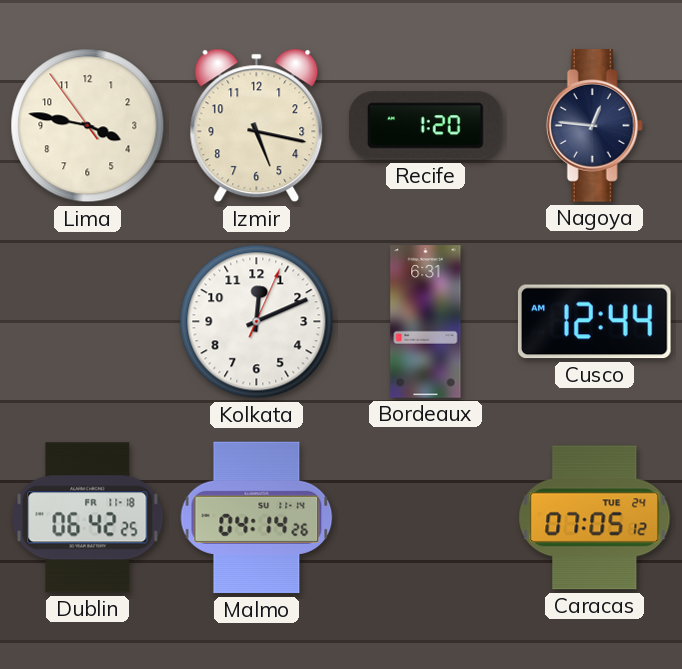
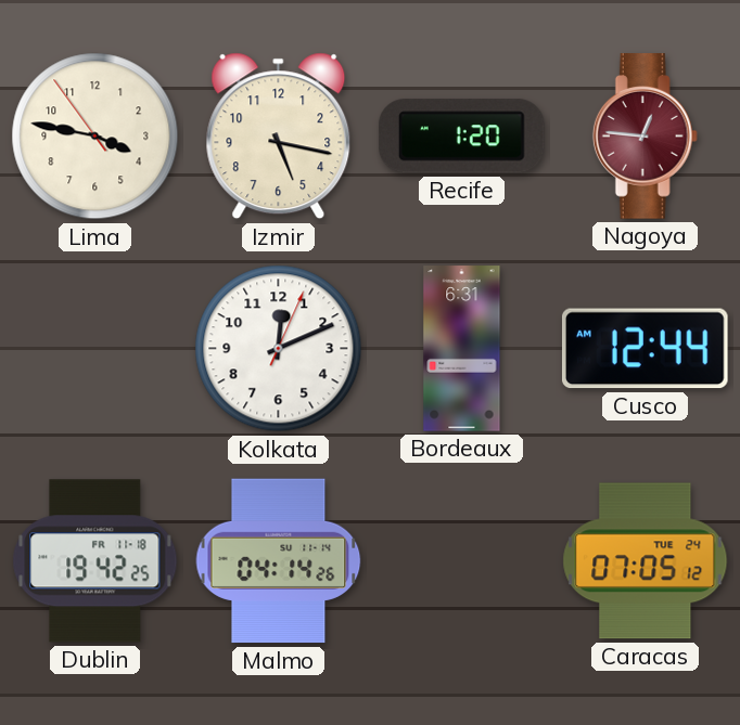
Nagoya dial: navy -> burgundy (645, 137)
Dublin: 06:42 -> 19:42 (95, 561)
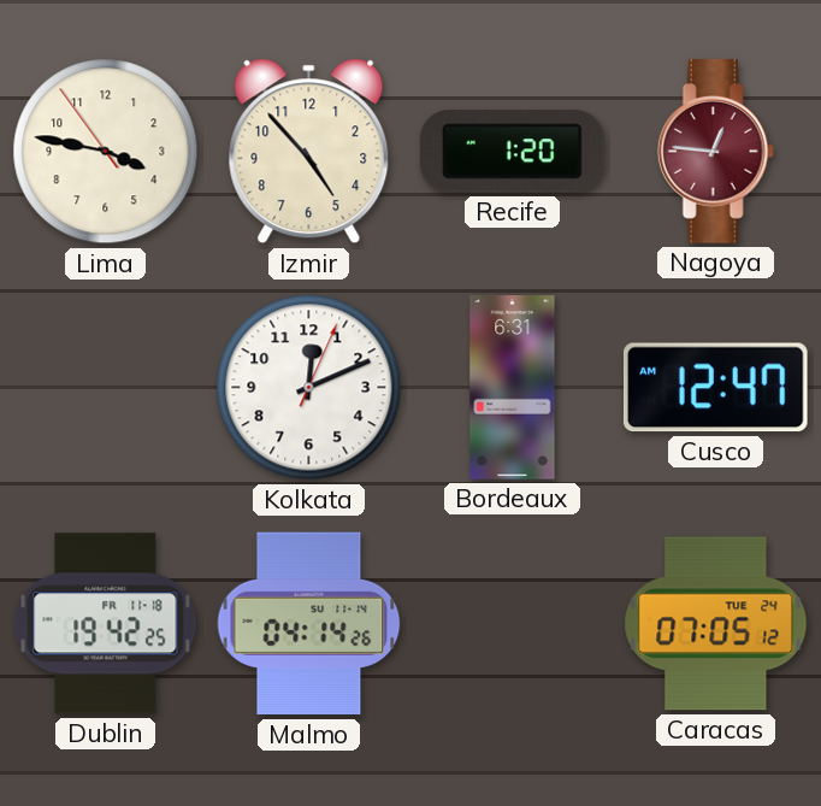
Izmir: 5:17 -> 4:53 (309, 152)
Cusco: 12:44 -> 12:47 (715, 388)
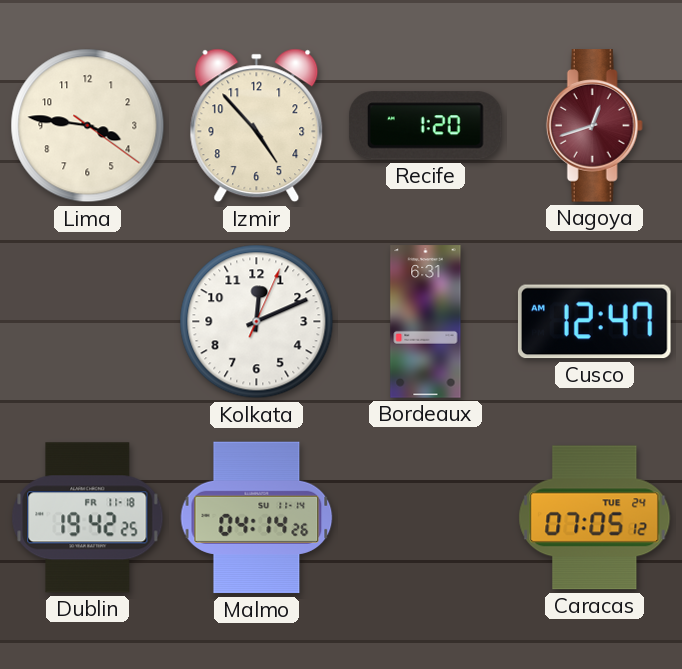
Lima: 3:46:54 -> 3:46:21 (88, 126)
Nagoya: 12:46 -> 12:42 (594, 126)
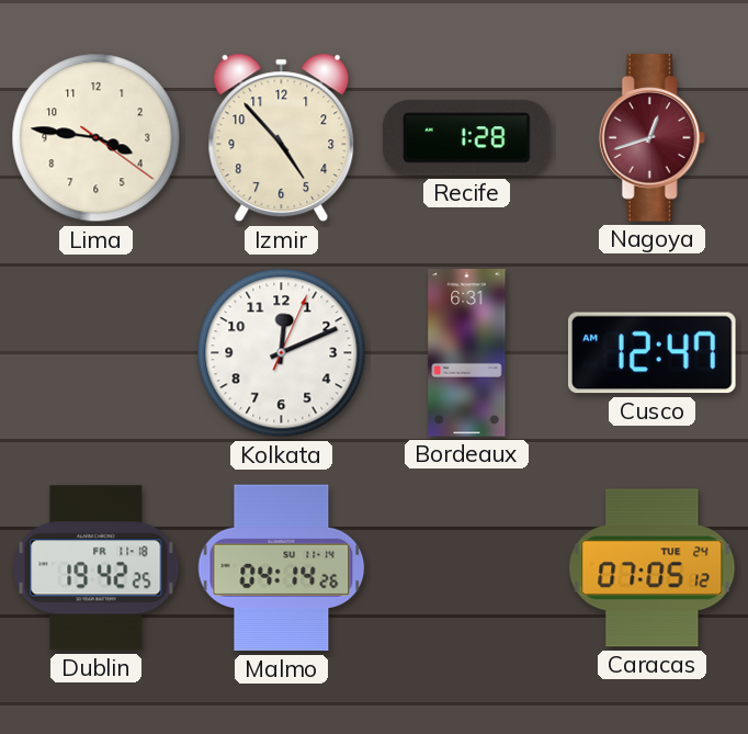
Recife: 1:20 -> 1:28 (466, 138)
